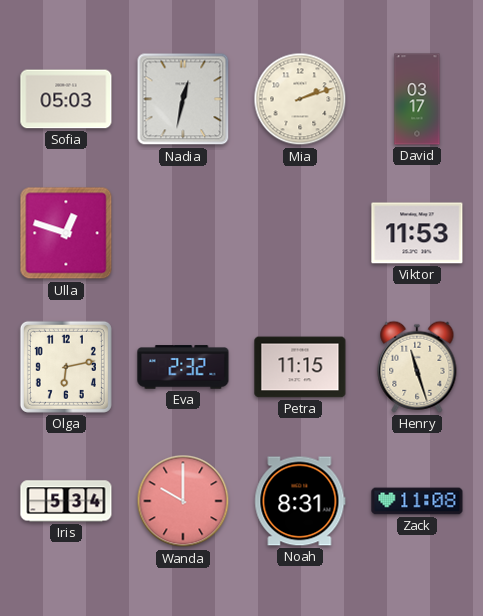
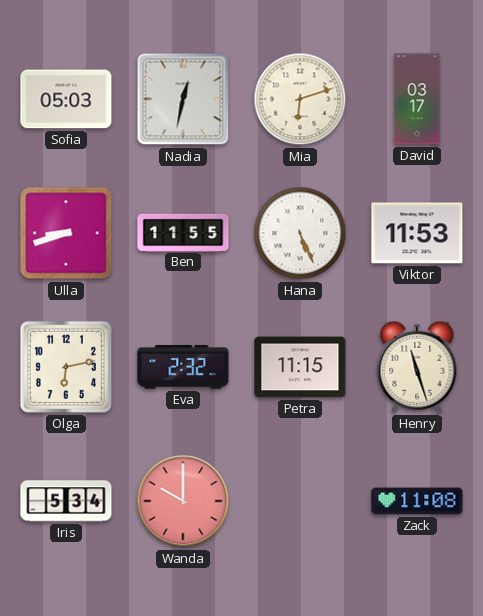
Mia: 2:12 -> 6:12 (300, 99)
Ulla: 12:48 -> 8:42 (66, 233)
Ben: none -> 11:55 (183, 232)
Hana: none -> 5:26 (300, 233)
Noah: 8:31 -> none (300, 501)
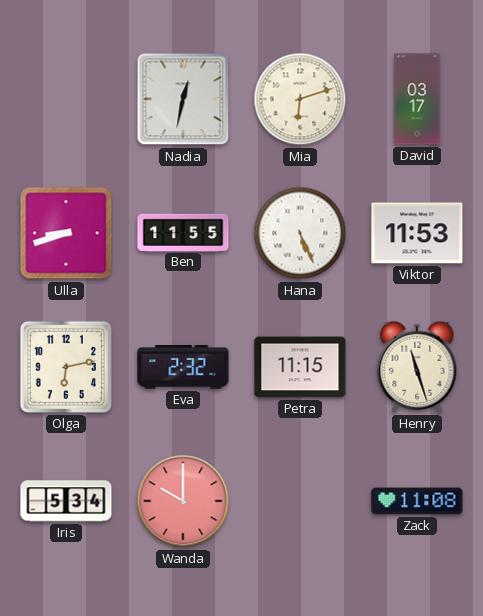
Sofia: 05:03 -> none (66, 99)
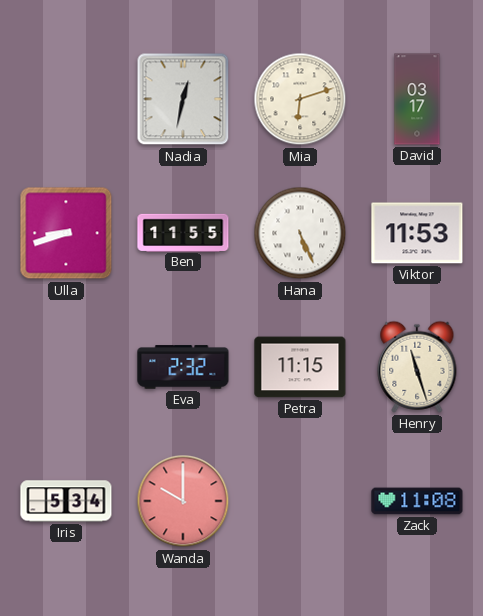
Olga: 6:13 -> none (66, 367)
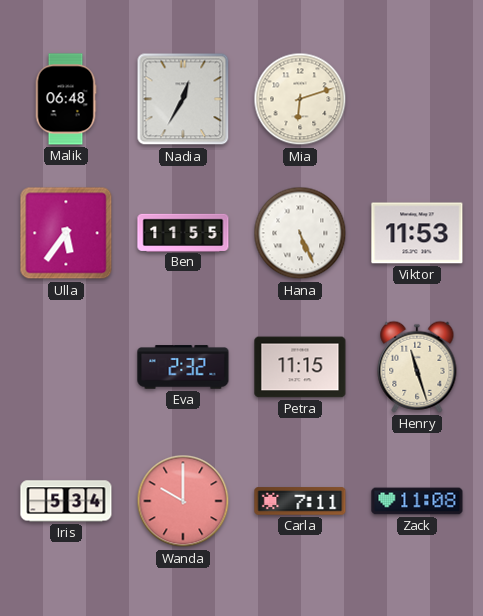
Malik: none -> 06:48 (66, 99)
Nadia: 12:32 -> 12:35 (183, 99)
David: 03:17 -> none (417, 99)
Ulla: 8:42 -> 5:36 (66, 233)
Carla: none -> 7:11 (300, 501)
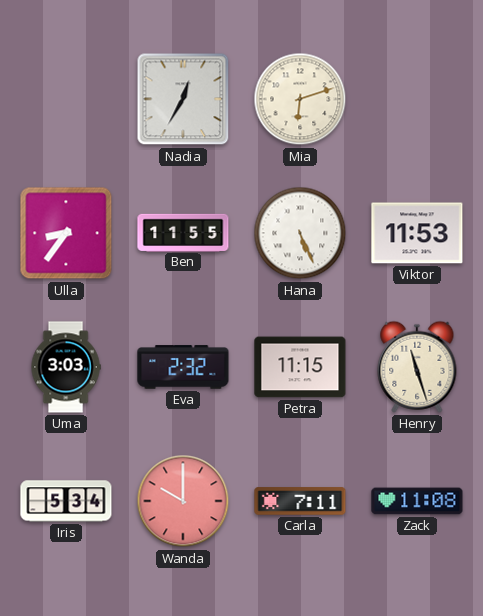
Malik: 06:48 -> none (66, 99)
Ulla: 5:36 -> 8:36 (66, 233)
Uma: none -> 3:03 (66, 367)
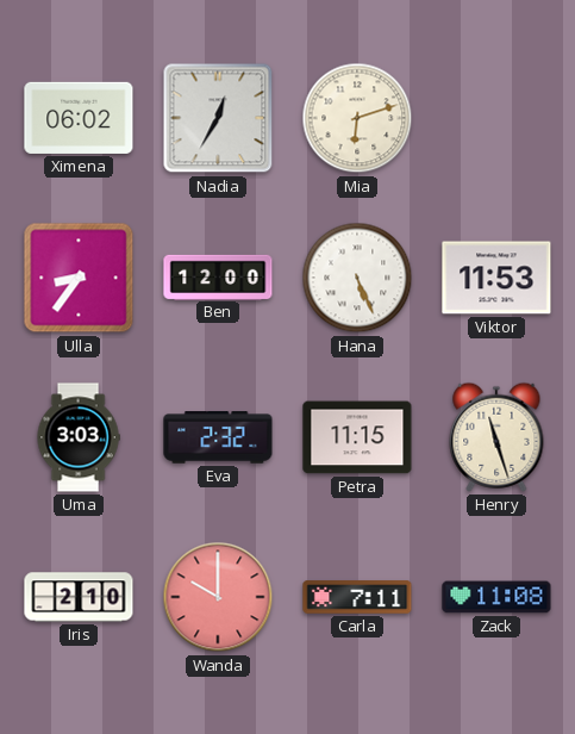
Ximena: none -> 06:02 (79, 118)
Ben: 11:55 -> 12:00 (218, 276)
Iris: 5:34 -> 2:10 (79, 597)
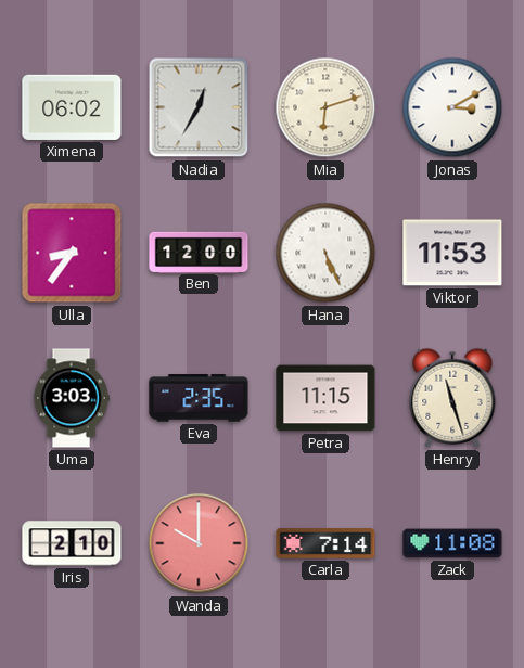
Jonas: none -> 3:10 (452, 107)
Eva: 2:32 -> 2:35 (199, 398)
Carla: 7:11 -> 7:14 (325, 543)
